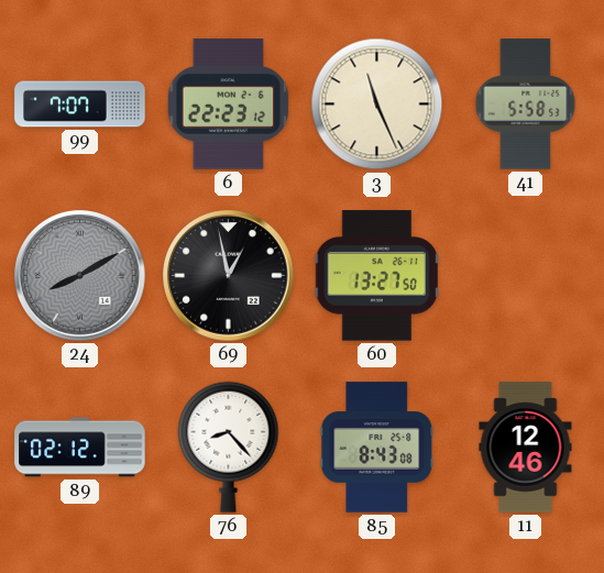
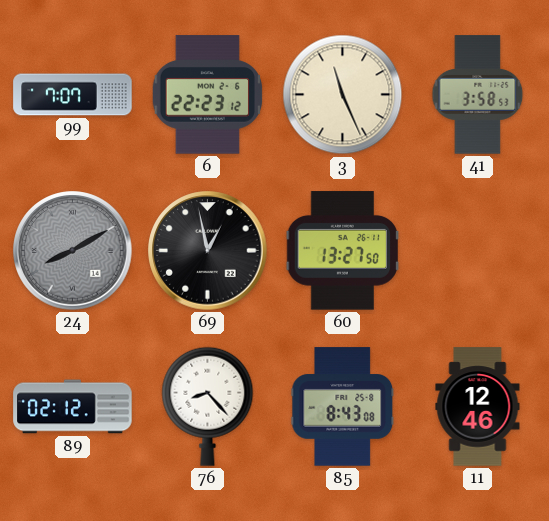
41: 5:58 -> 3:58 (478, 95)
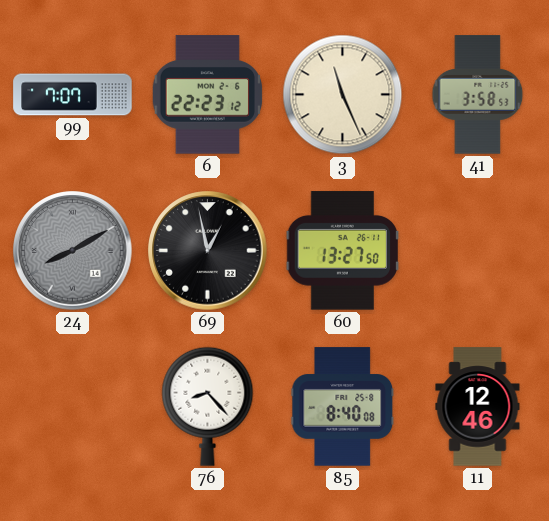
89: 02:12 -> none (73, 407)
85: 8:43 -> 8:40 (343, 407)
